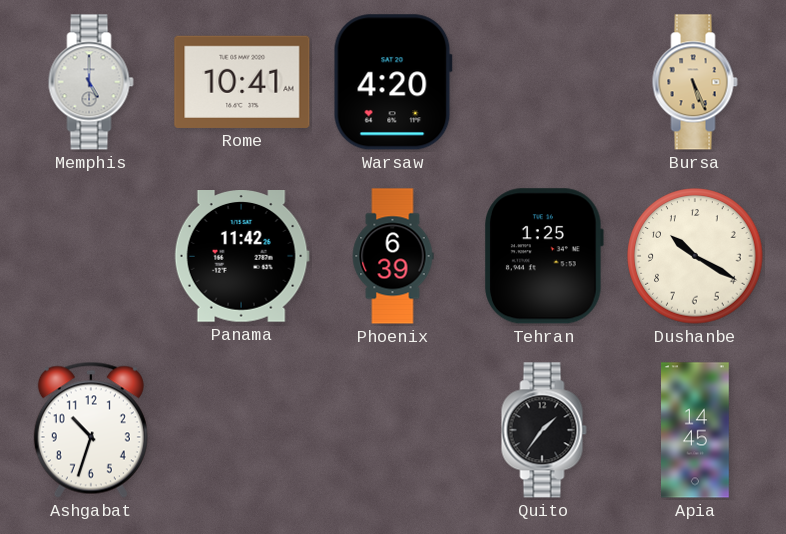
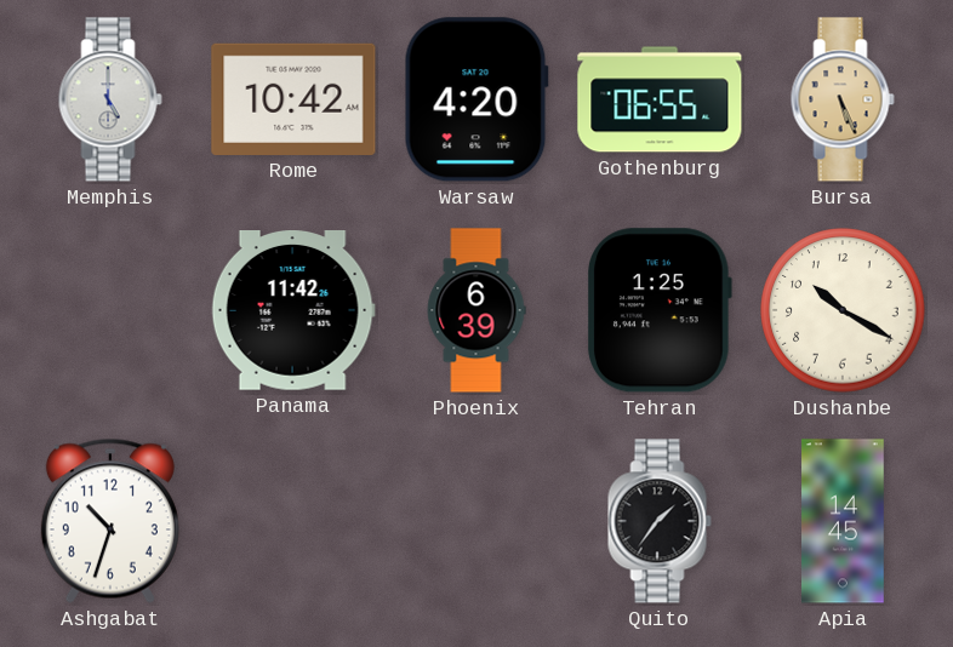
Rome: 10:41 -> 10:42 (293, 99)
Gothenburg: none -> 06:55 (660, 99)
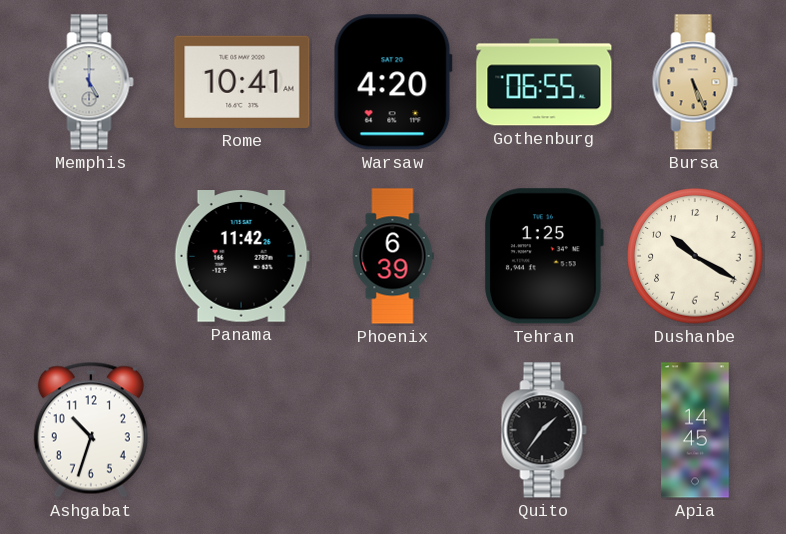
Rome: 10:42 -> 10:41 (242, 82)
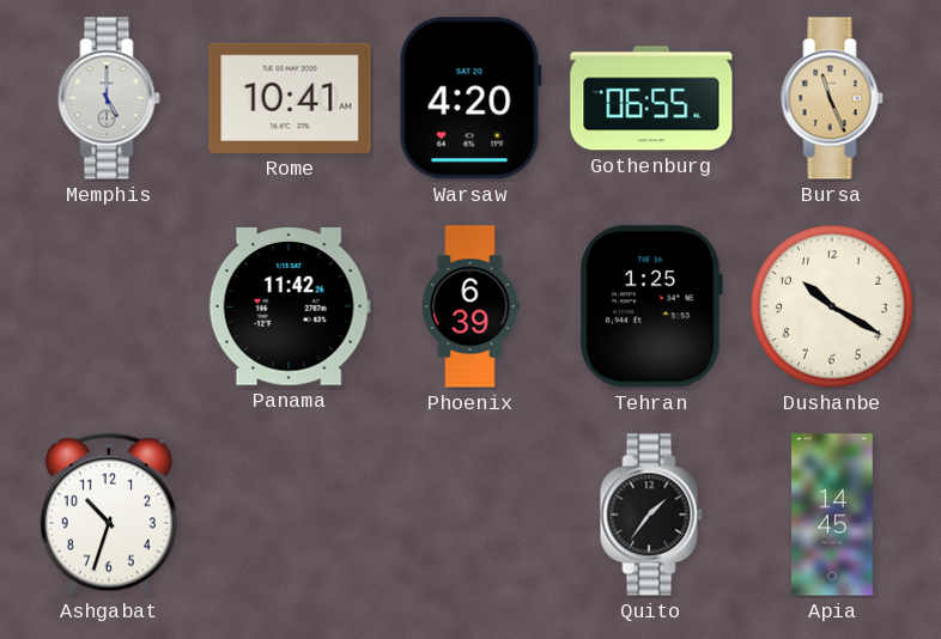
Bursa: 5:26 -> 11:26 (832, 98)
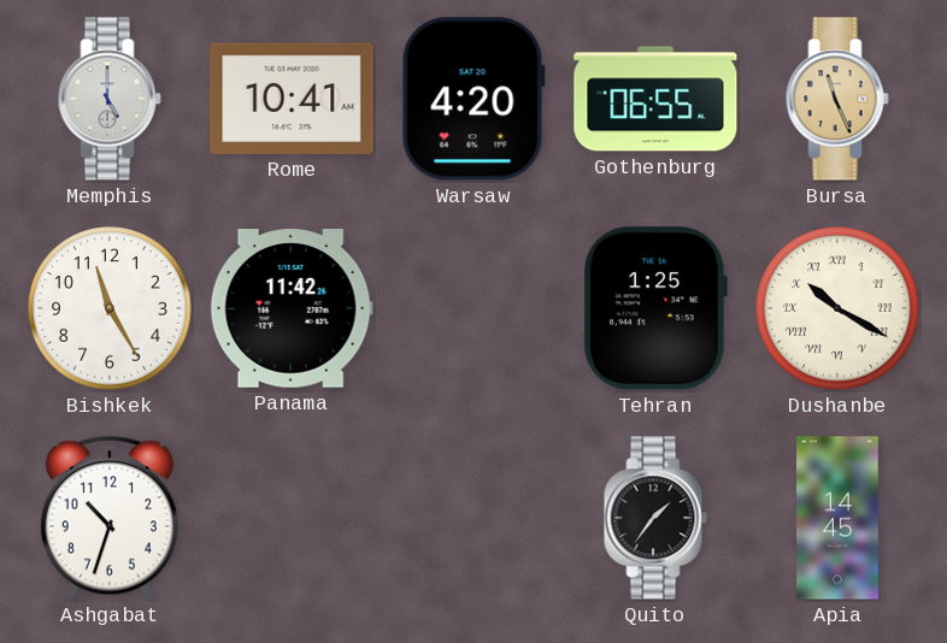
Bishkek: none -> 11:25 (110, 308)
Phoenix: 6:39 -> none (470, 306)
Dushanbe numerals: Arabic -> Roman (837, 308)
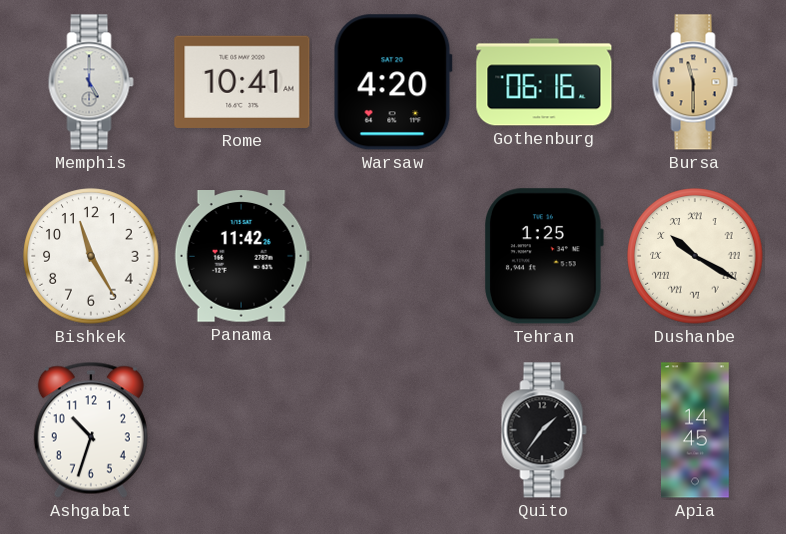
Gothenburg: 06:55 -> 06:16 (544, 82)
Bursa: 11:26 -> 11:30 (695, 82)
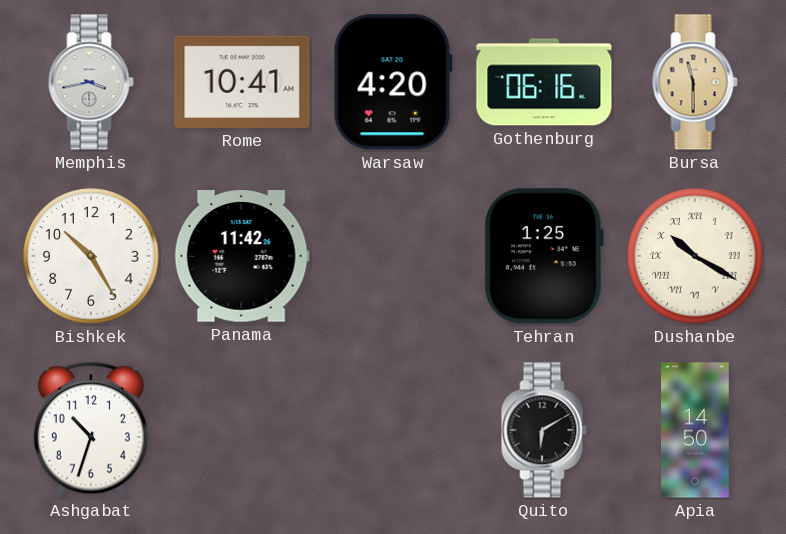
Memphis: 5:00 -> 3:43 (91, 82)
Bishkek: 11:25 -> 10:25 (91, 256)
Quito: 1:36 -> 6:10 (544, 430)
Apia: 14:45 -> 14:50 (696, 430)
